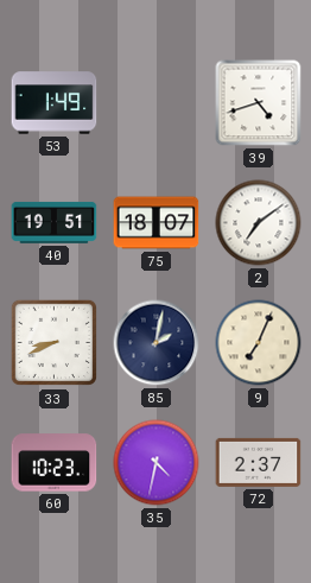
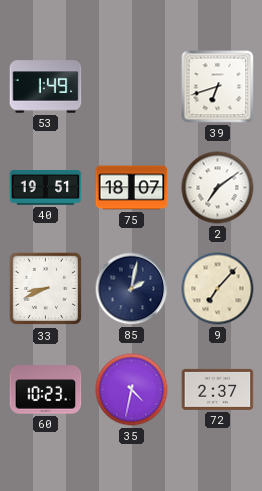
39: 4:42 -> 6:42 (218, 87)
9: 7:04 -> 7:07 (218, 289)
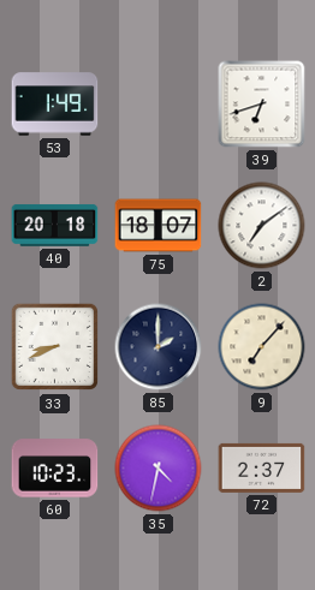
40: 19:51 -> 20:18 (55, 225)
85: 2:02 -> 2:00 (159, 347)
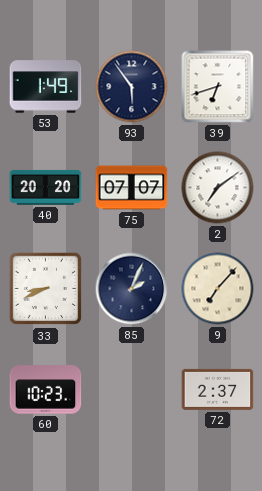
93: none -> 5:54 (132, 87)
40: 20:18 -> 20:20 (46, 187)
75: 18:07 -> 07:07 (132, 188)
85: 2:00 -> 2:04 (132, 289)
35: 4:32 -> none (159, 469)
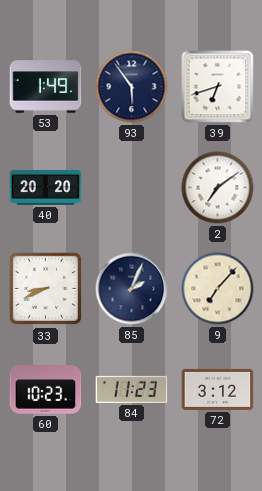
75: 07:07 -> none (132, 188)
84: none -> 11:23 (132, 389)
72: 2:37 -> 3:12 (218, 389)
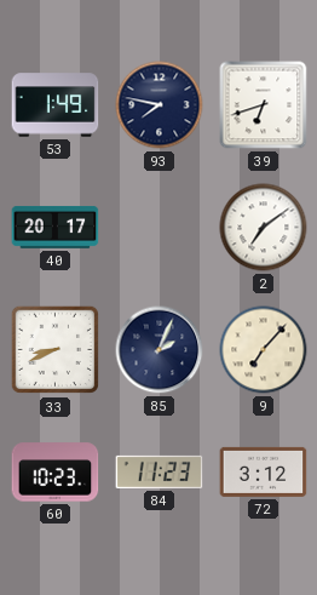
93: 5:54 -> 7:47 (160, 105)
40: 20:20 -> 20:17 (56, 227)
